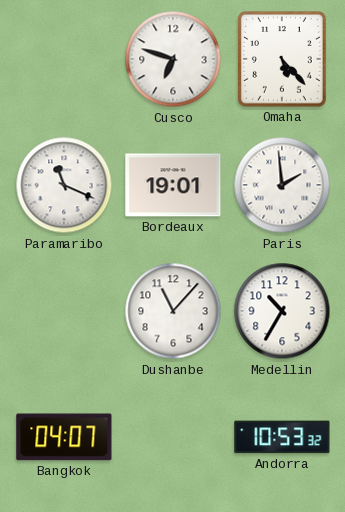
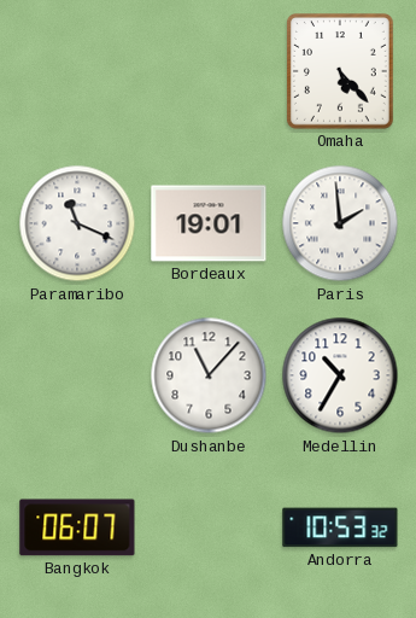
Cusco: 6:48 -> none (173, 59)
Bangkok: 04:07 -> 06:07 (77, 527)
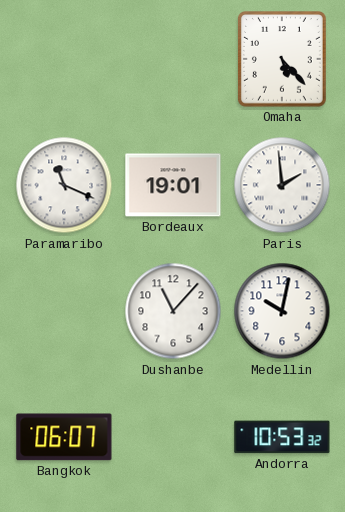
Medellin: 10:35 -> 10:02 (282, 311)
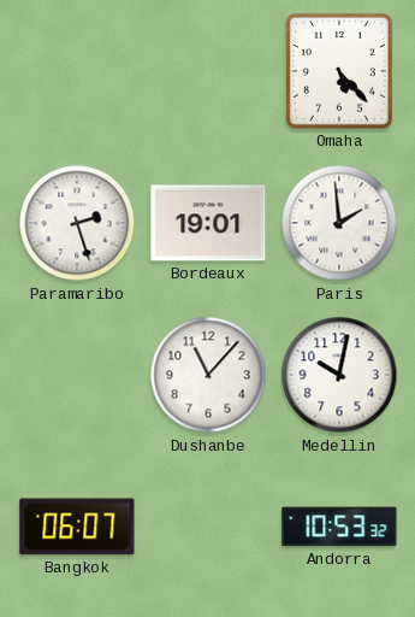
Paramaribo: 11:19 -> 2:27 (77, 223)
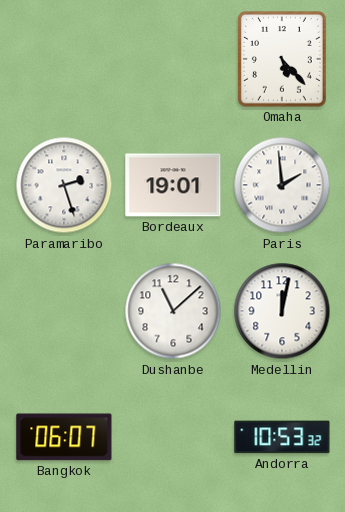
Dushanbe: 11:07 -> 11:08 (173, 311)
Medellin: 10:02 -> 12:02 (282, 311)
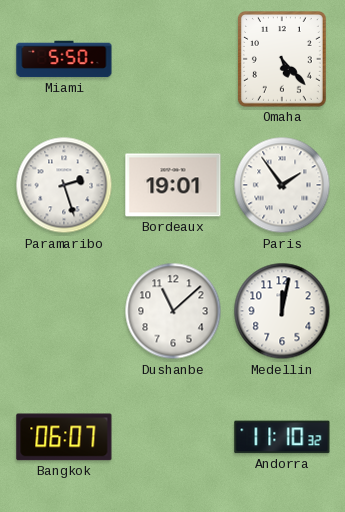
Miami: none -> 5:50 (64, 59)
Paris: 1:59 -> 1:54 (282, 185)
Andorra: 10:53 -> 11:10 (282, 437)
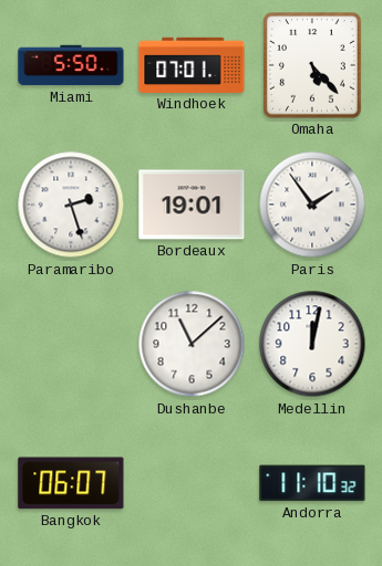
Windhoek: none -> 07:01 (192, 65)
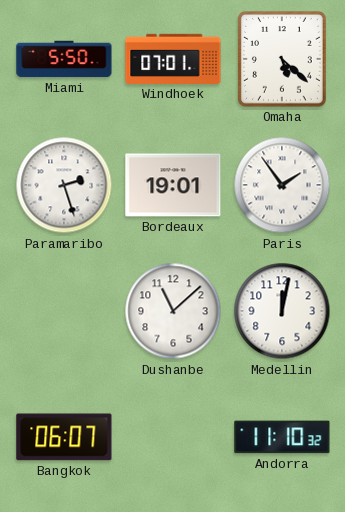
Omaha: 5:23 -> 5:22 (282, 60)
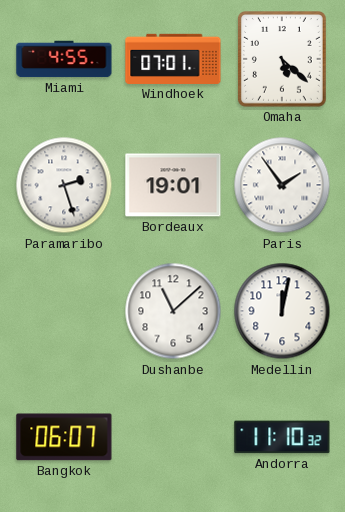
Miami: 5:50 -> 4:55 (64, 59)
